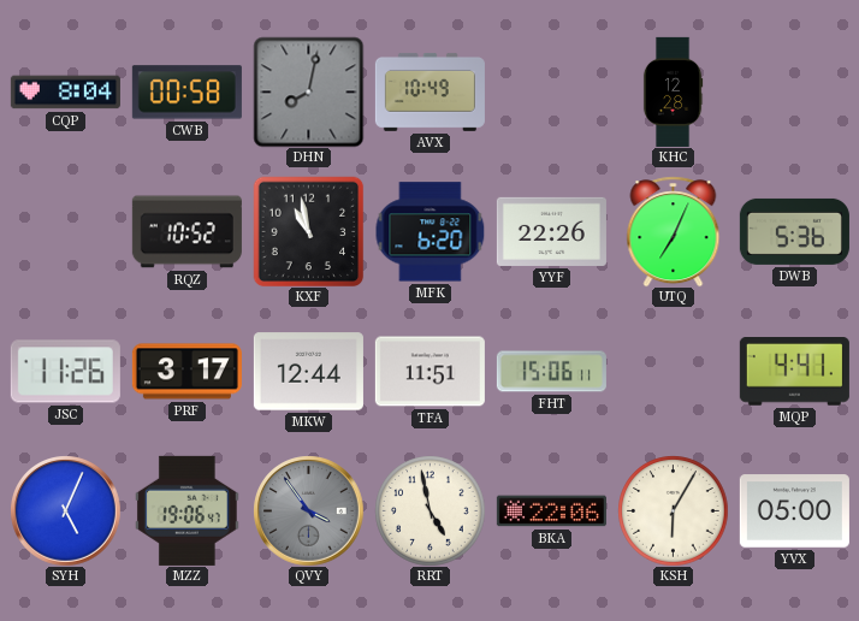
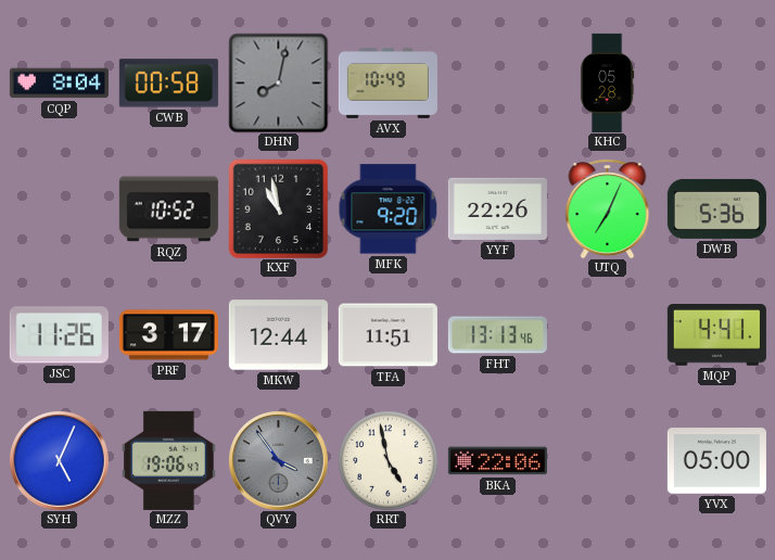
KHC: 12:28 -> 05:28 (607, 82)
MFK: 6:20 -> 9:20 (387, 209)
FHT: 15:06 -> 13:13 (497, 335)
KSH: 6:05 -> none (673, 510)
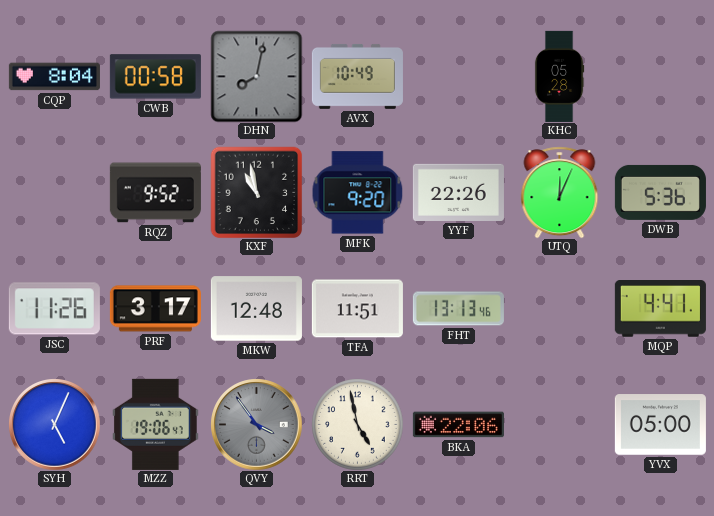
RQZ: 10:52 -> 9:52 (155, 193)
UTQ: 7:04 -> 12:04 (560, 192)
MKW: 12:44 -> 12:48 (256, 309)
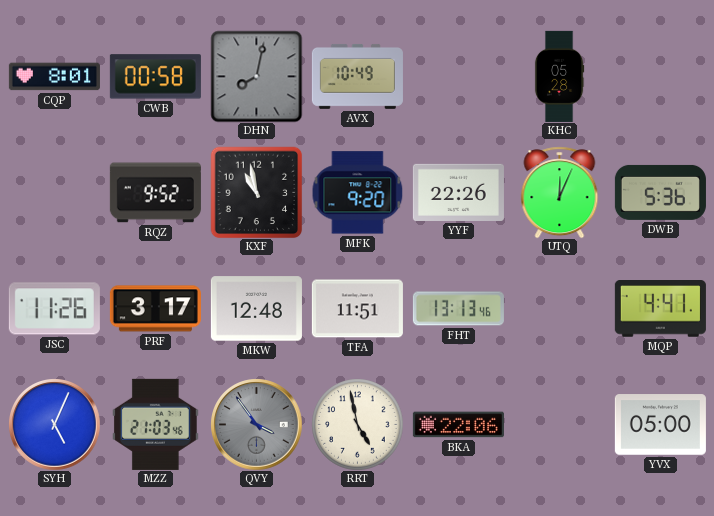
CQP: 8:04 -> 8:01 (54, 77)
MZZ: 19:06 -> 21:03 (155, 424)
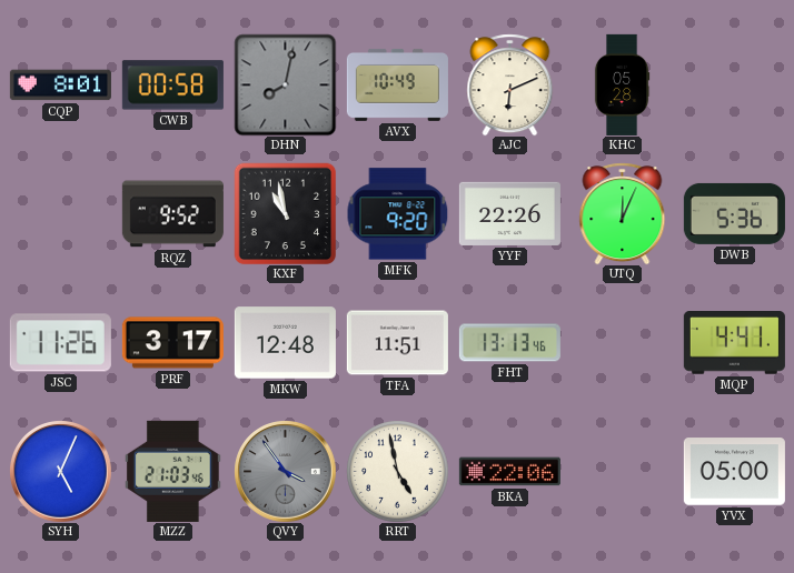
AJC: none -> 6:11 (510, 84)
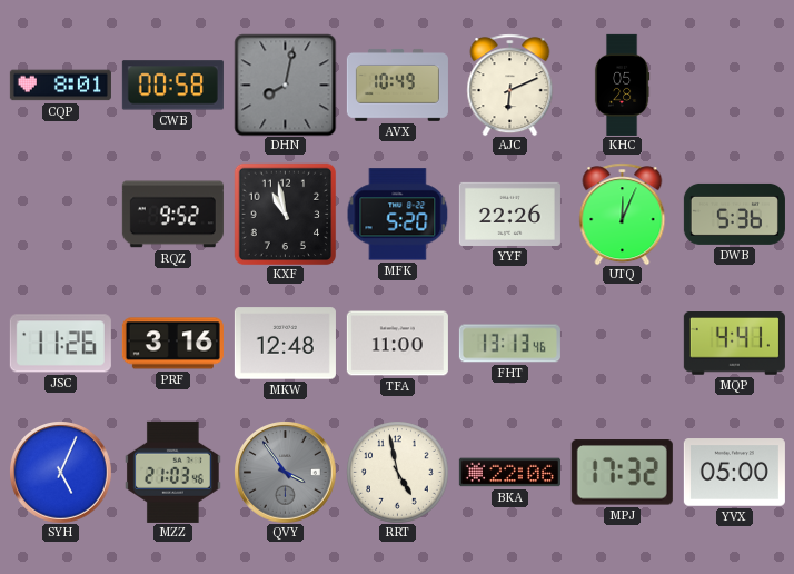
MFK: 9:20 -> 5:20 (397, 215)
PRF: 3:17 -> 3:16 (172, 344)
TFA: 11:51 -> 11:00 (397, 344)
MPJ: none -> 17:32 (622, 473)
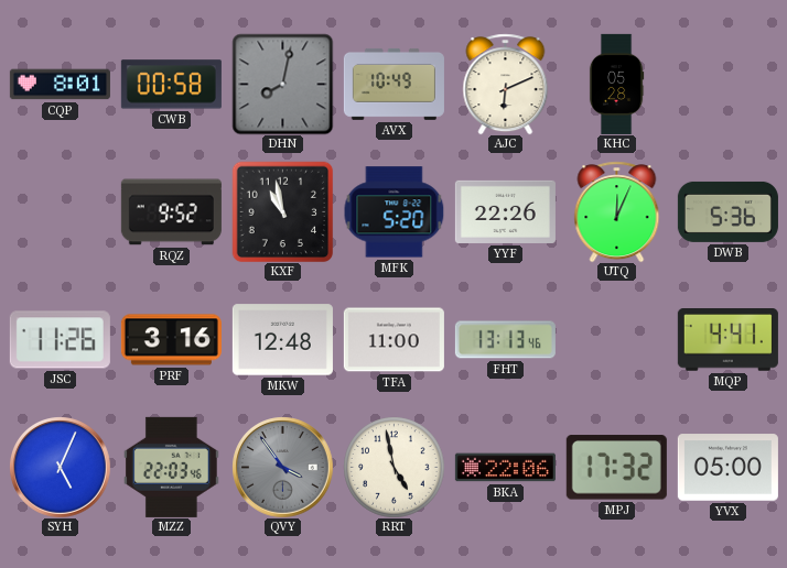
MZZ: 21:03 -> 22:03 (171, 467)
